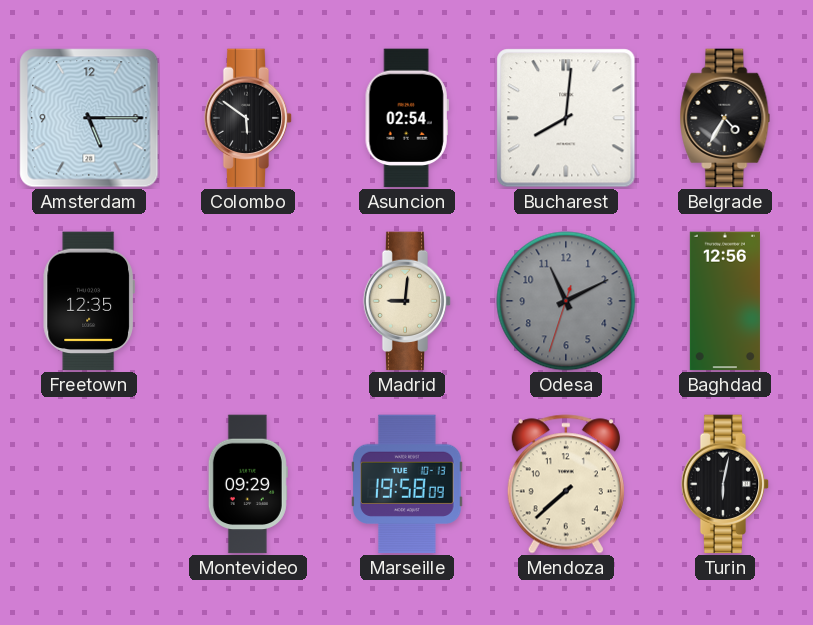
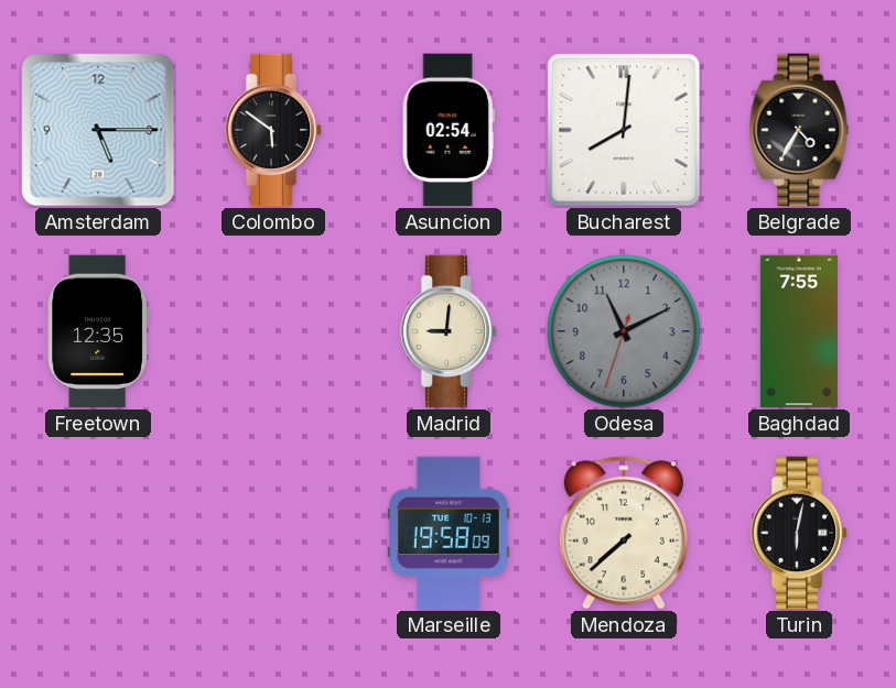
Baghdad: 12:56 -> 7:55 (799, 331)
Montevideo: 09:29 -> none (248, 484)
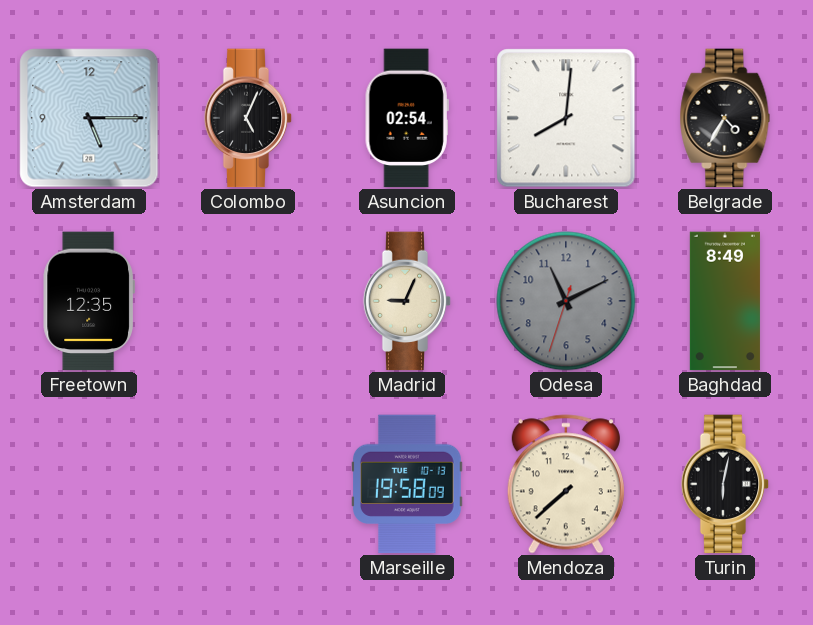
Colombo: 5:51 -> 5:04 (248, 118)
Madrid: 9:01 -> 9:04 (407, 301)
Baghdad: 7:55 -> 8:49 (725, 301)
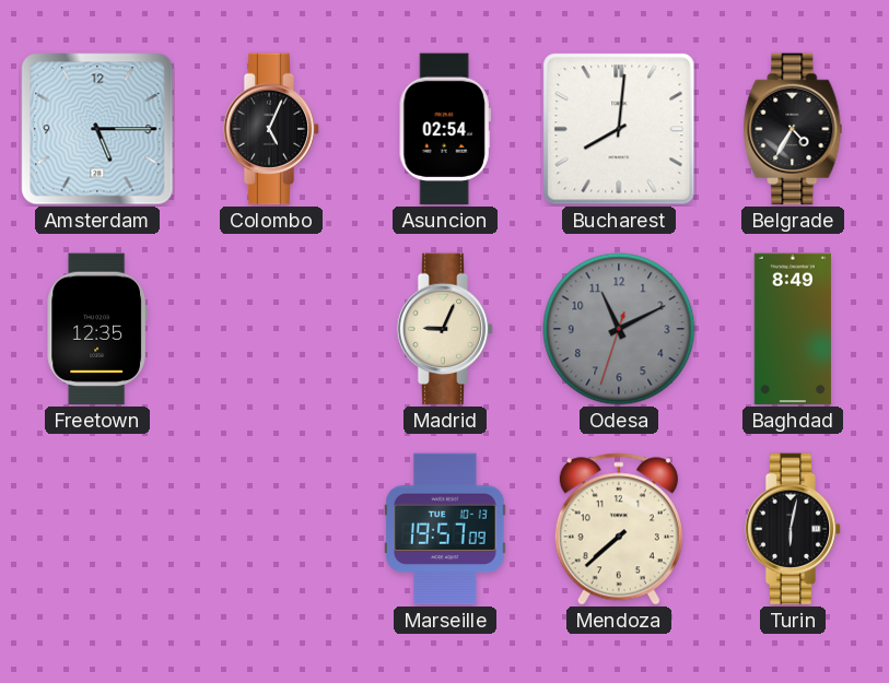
Marseille: 19:58 -> 19:57 (446, 529)
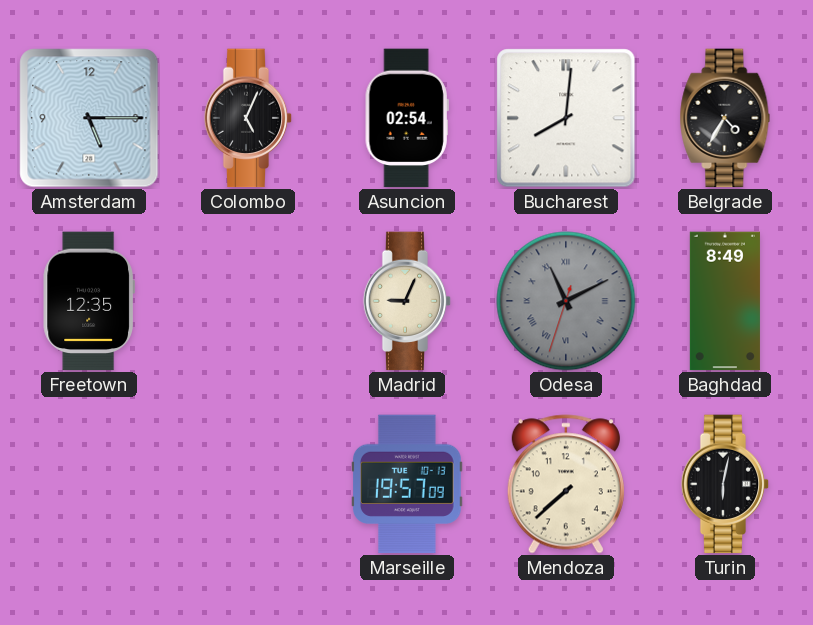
Odesa numerals: Arabic -> Roman (566, 301)
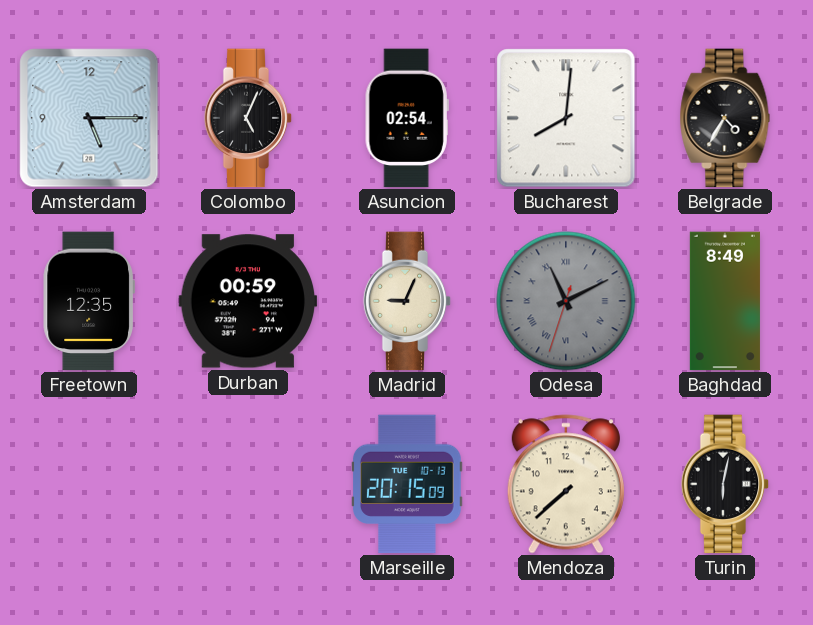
Durban: none -> 00:59 (248, 301)
Marseille: 19:57 -> 20:15 (408, 484)
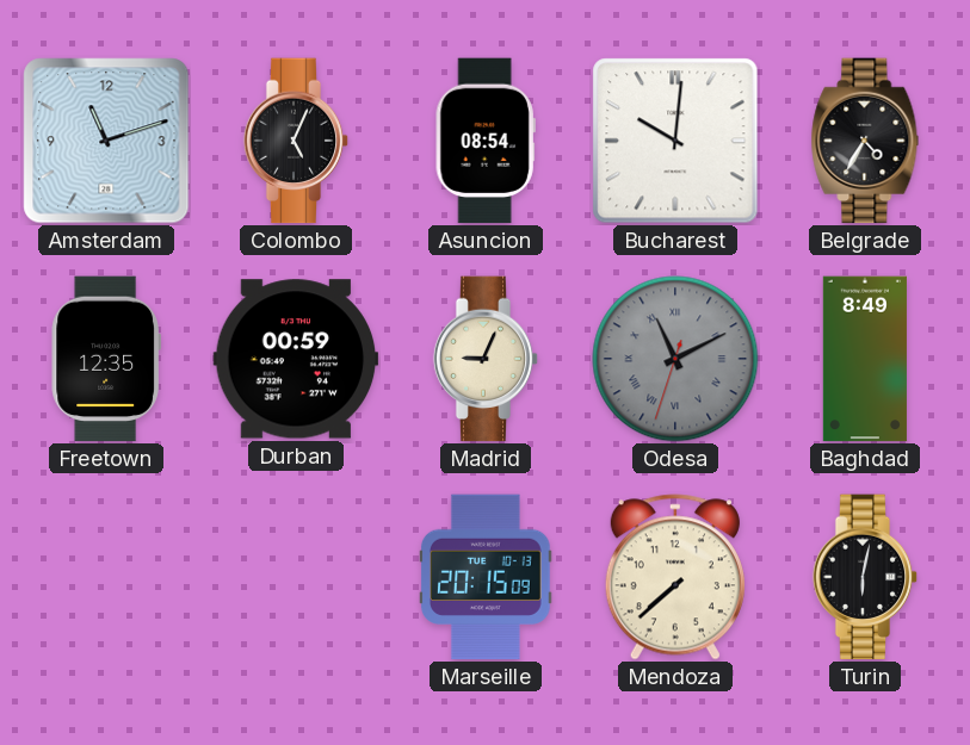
Amsterdam: 5:15 -> 11:12 (106, 141)
Asuncion: 02:54 -> 08:54 (486, 141)
Bucharest: 8:01 -> 10:01 (675, 141)
